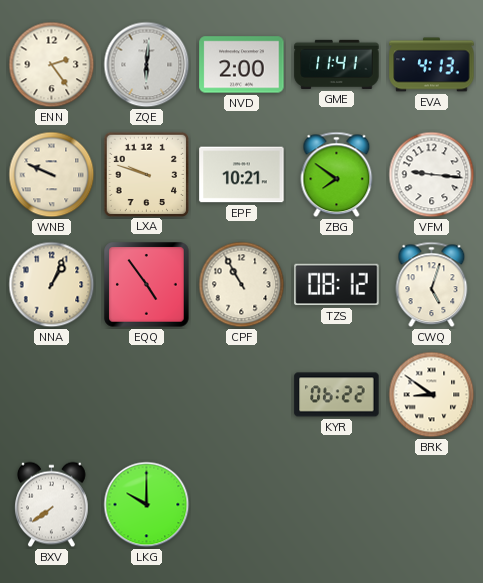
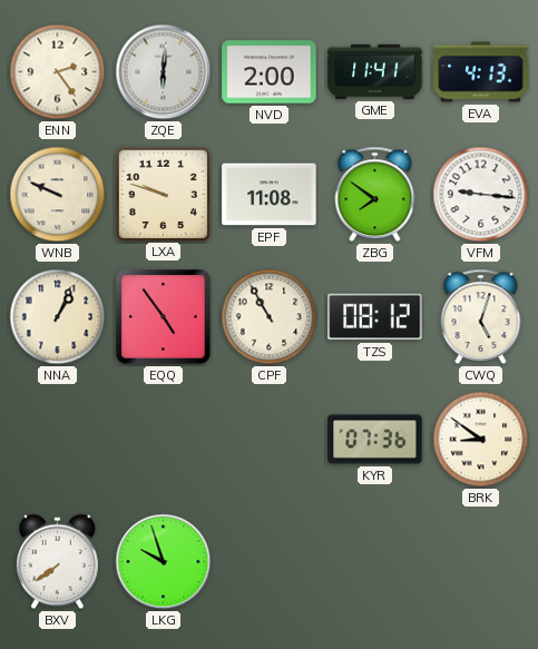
EPF: 10:21 -> 11:08 (270, 195)
KYR: 06:22 -> 07:36 (375, 440)
LKG: 10:00 -> 9:57 (164, 562)
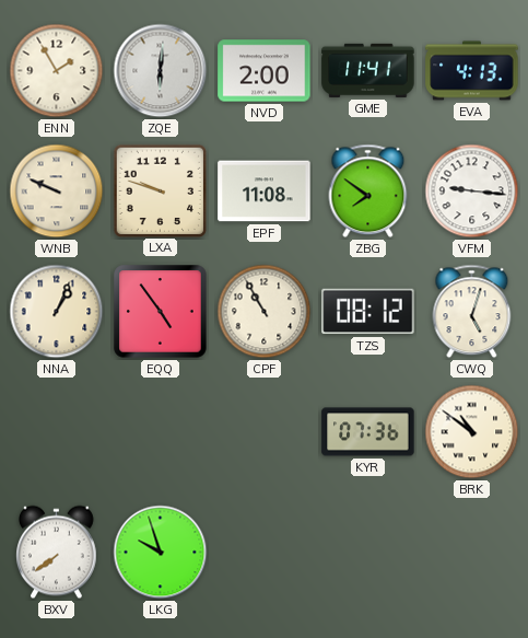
ENN: 2:24 -> 1:55 (57, 71)
BRK: 8:51 -> 10:51 (472, 432)
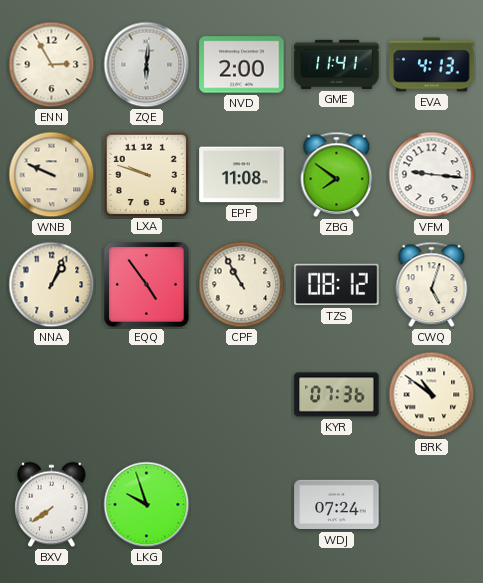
ENN: 1:55 -> 2:55 (52, 65)
WDJ: none -> 07:24 (337, 505)
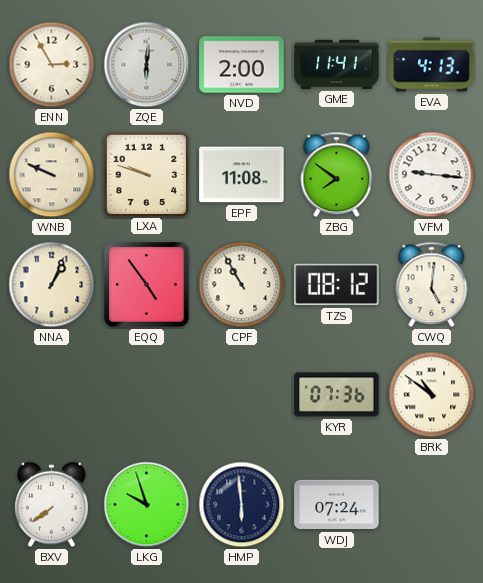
CWQ: 5:03 -> 5:01 (432, 285)
HMP: none -> 5:59 (242, 505)
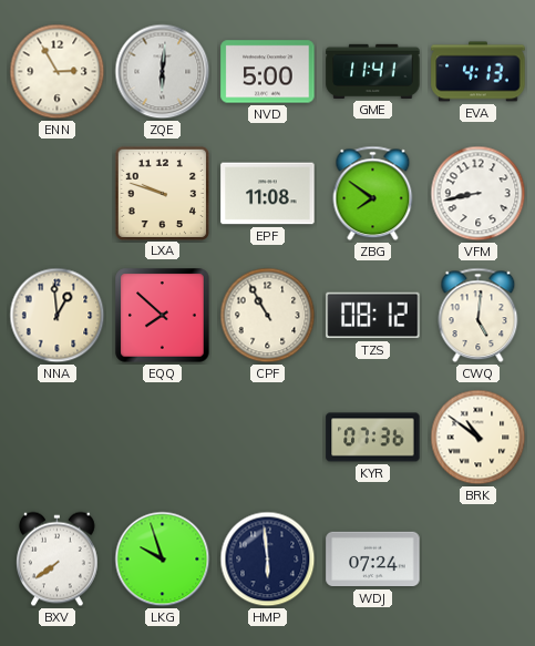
NVD: 2:00 -> 5:00 (268, 72)
WNB: 9:49 -> none (52, 175)
VFM: 9:16 -> 8:43 (479, 194)
NNA: 1:04 -> 12:59 (58, 316)
EQQ: 4:54 -> 7:52 (163, 316)
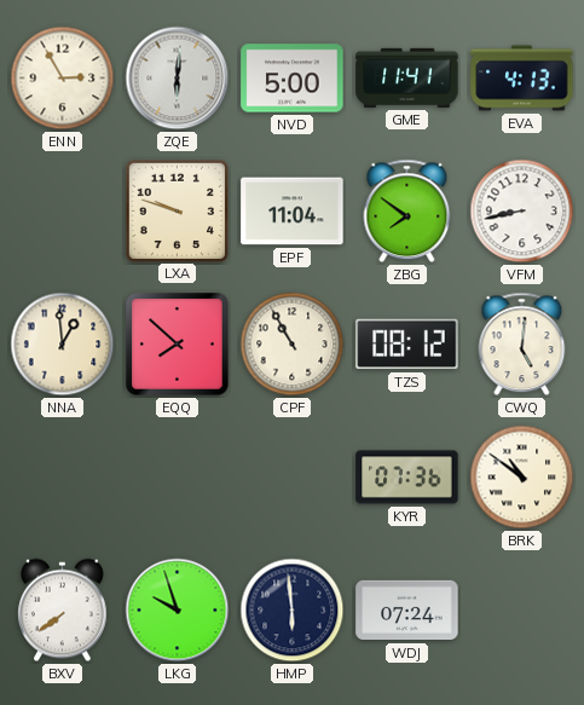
EPF: 11:08 -> 11:04 (293, 212)
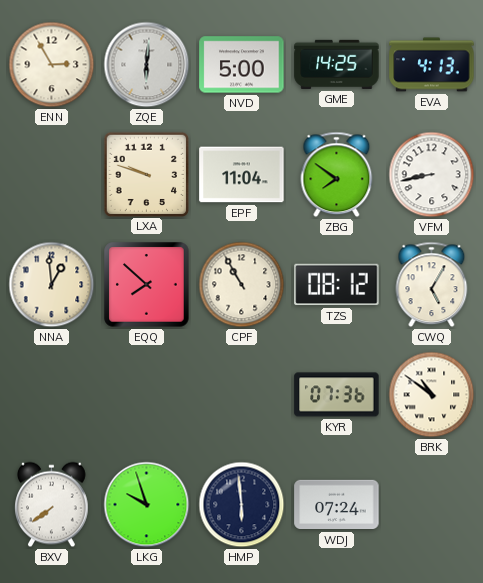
GME: 11:41 -> 14:25 (337, 64)
CWQ: 5:01 -> 5:05 (432, 285)
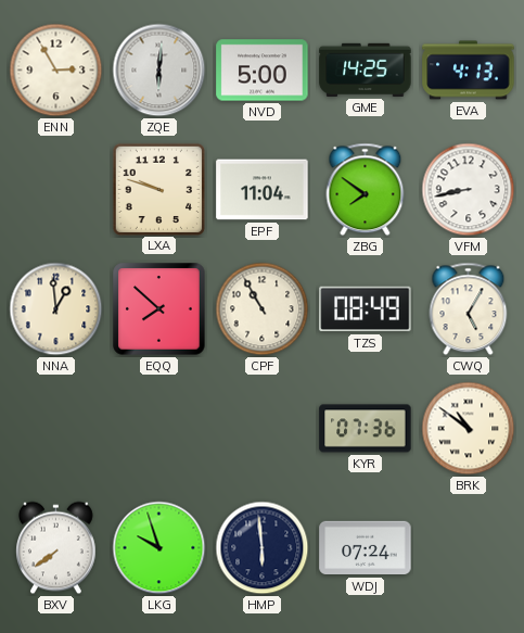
TZS: 08:12 -> 08:49 (366, 309)
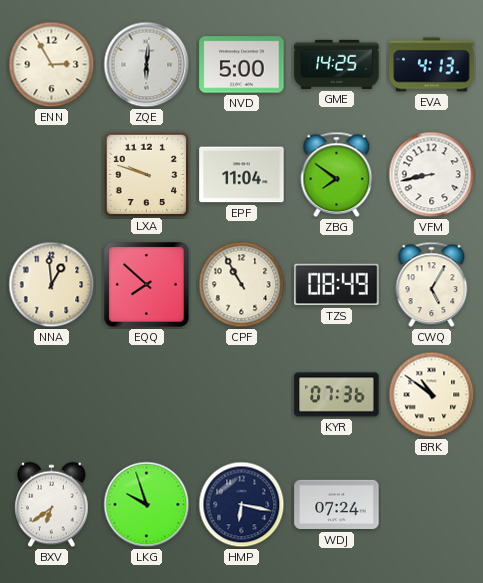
BXV: 7:39 -> 6:39 (52, 505)
HMP: 5:59 -> 6:17 (242, 505)
